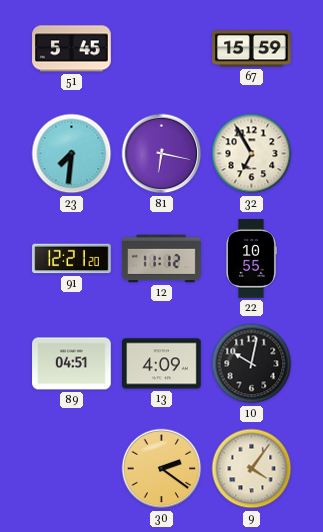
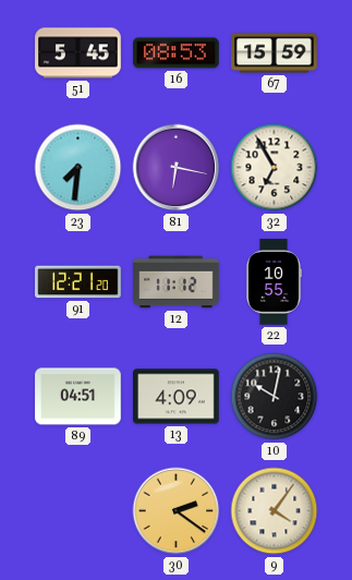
16: none -> 08:53 (177, 53)
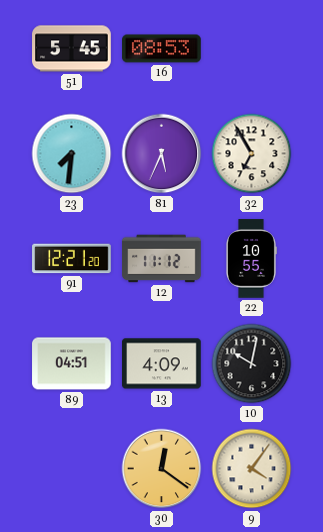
67: 15:59 -> none (275, 53)
81: 6:17 -> 5:34 (162, 154)
30: 2:21 -> 12:21 (162, 469)
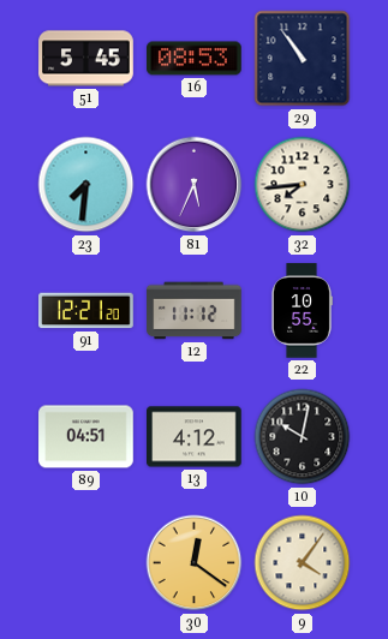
29: none -> 10:54 (303, 59)
32: 6:55 -> 7:44 (303, 185)
13: 4:09 -> 4:12 (195, 437)
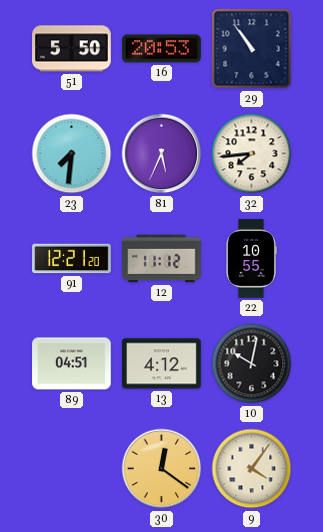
51: 5:45 -> 5:50 (72, 49)
16: 08:53 -> 20:53 (162, 49)
